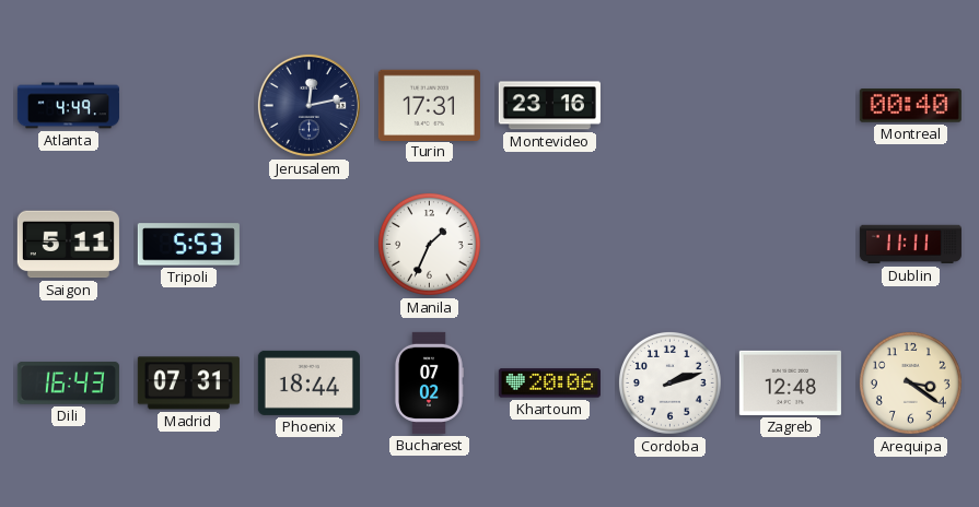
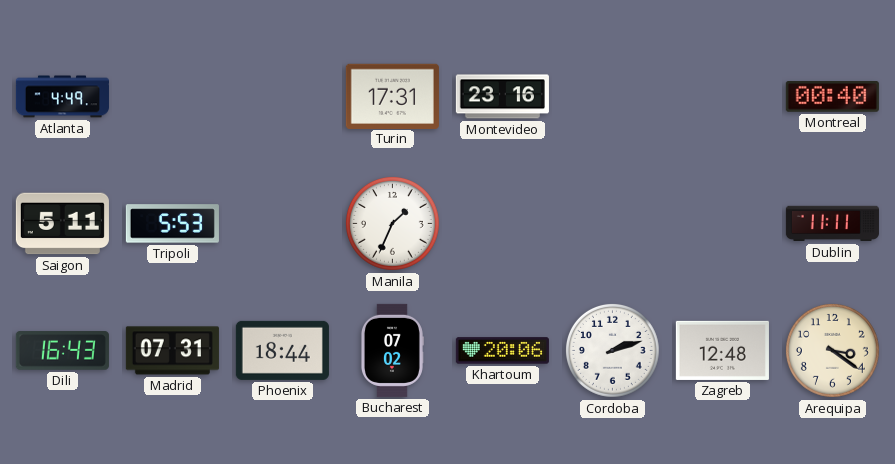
Jerusalem: 12:13 -> none (308, 105)
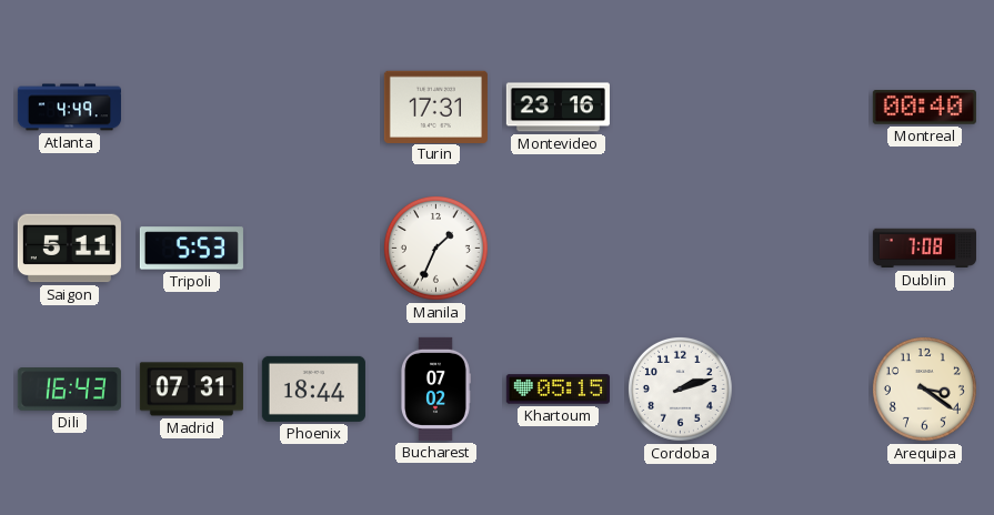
Dublin: 11:11 -> 7:08 (924, 249)
Khartoum: 20:06 -> 05:15 (558, 390)
Zagreb: 12:48 -> none (722, 350)
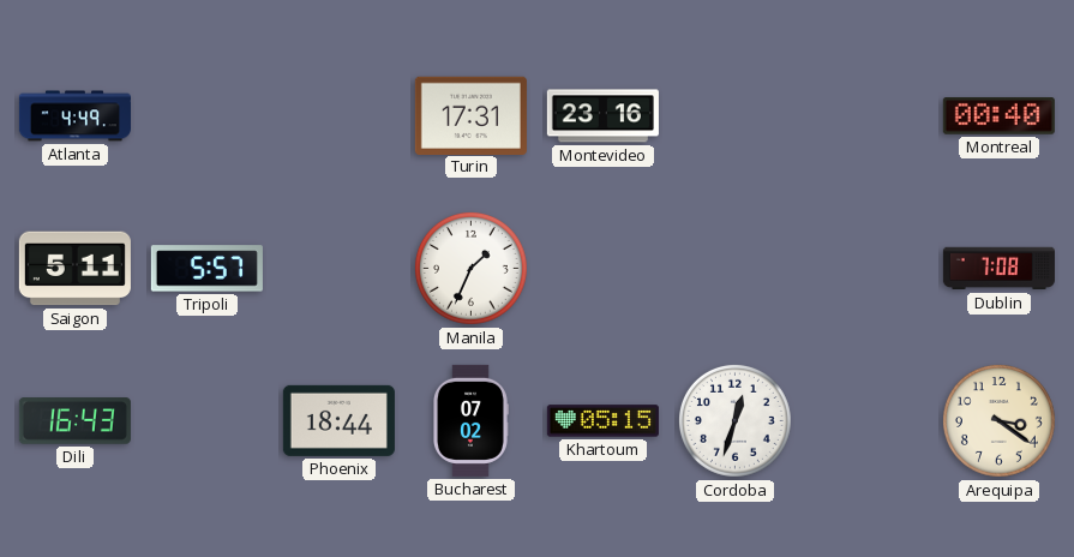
Tripoli: 5:53 -> 5:57 (206, 269)
Madrid: 07:31 -> none (191, 390)
Cordoba: 2:12 -> 12:33 (734, 420)
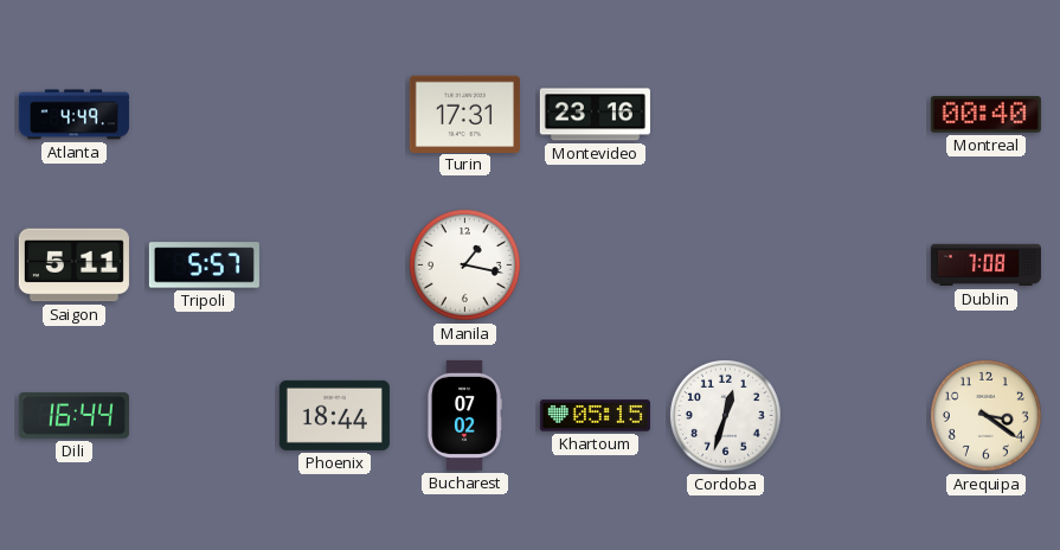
Manila: 1:34 -> 1:17 (464, 264)
Dili: 16:43 -> 16:44 (73, 416)
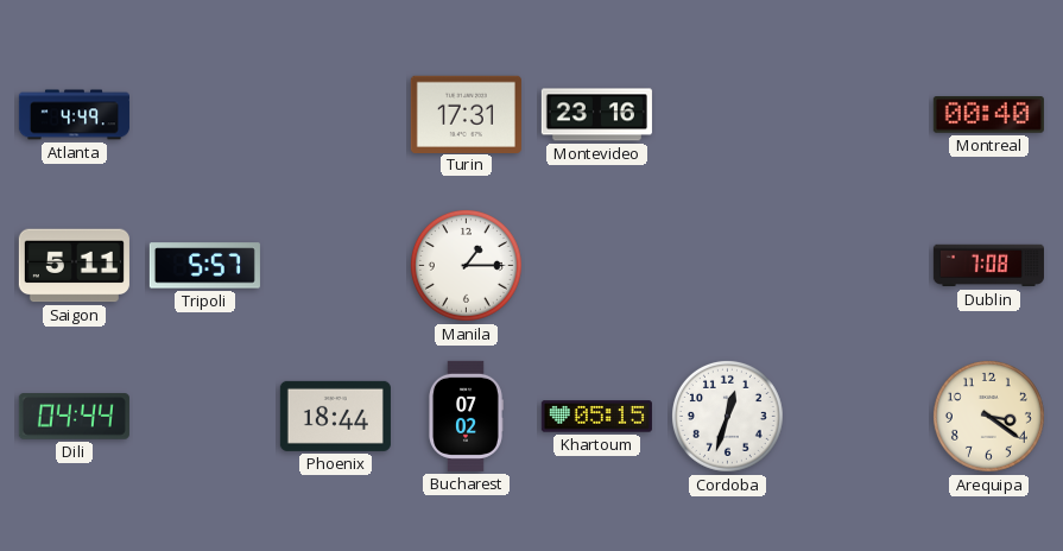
Manila: 1:17 -> 1:15 (466, 265)
Dili: 16:44 -> 04:44 (74, 417)
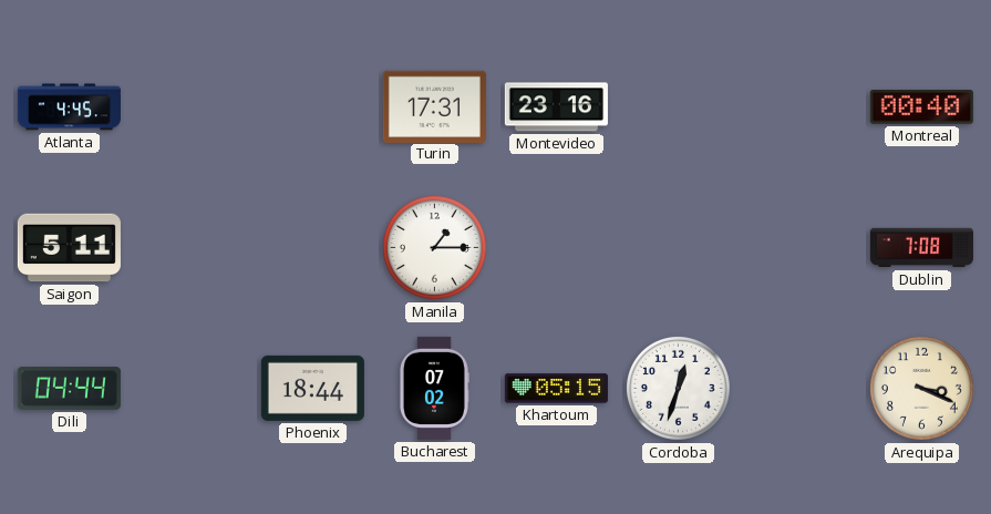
Atlanta: 4:49 -> 4:45 (69, 107)
Tripoli: 5:57 -> none (204, 266)
Arequipa: 3:21 -> 3:19 (921, 388)
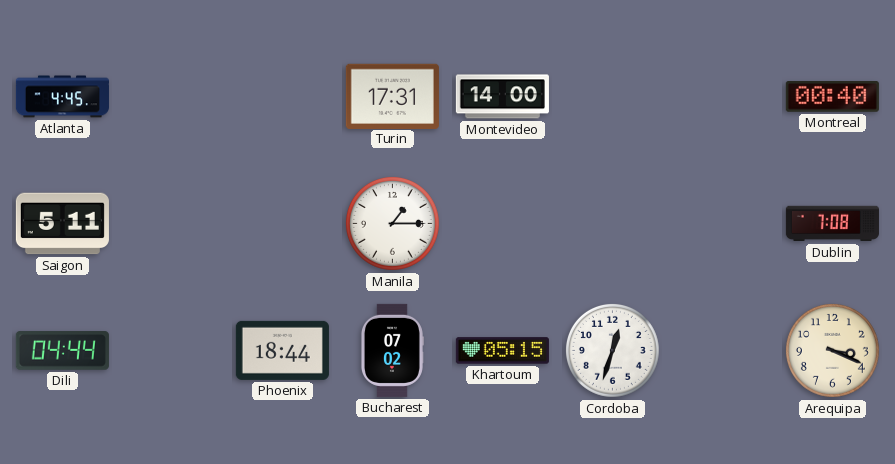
Montevideo: 23:16 -> 14:00 (502, 97)
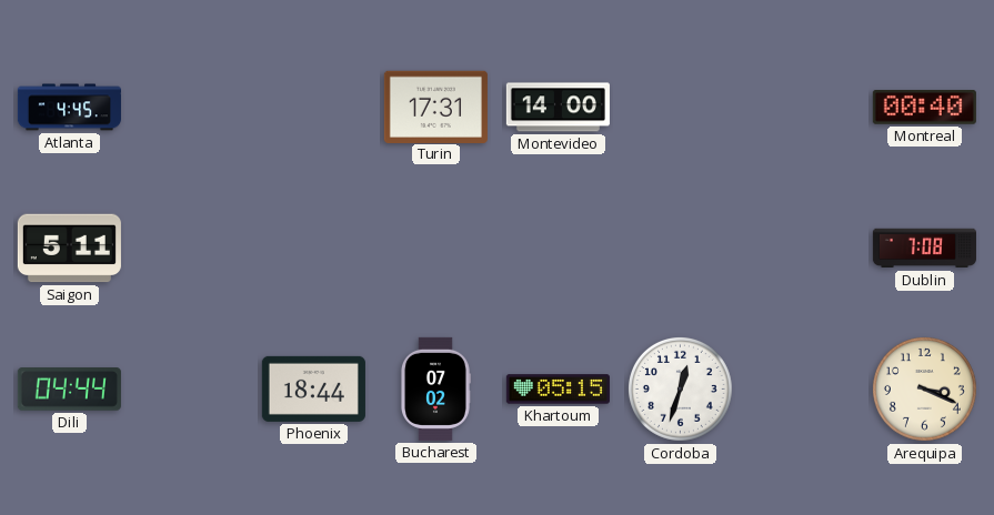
Manila: 1:15 -> none (392, 223)
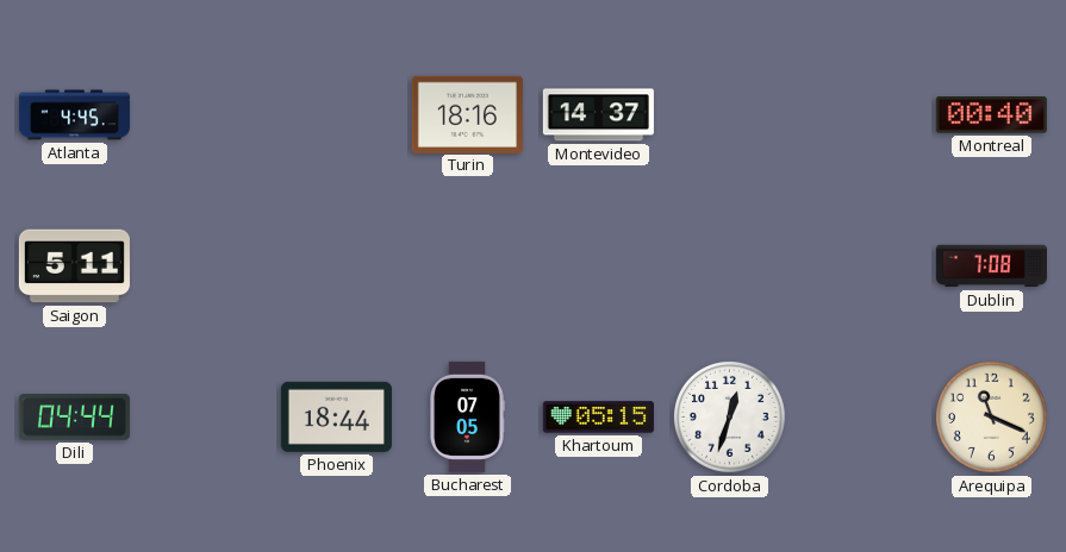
Turin: 17:31 -> 18:16 (467, 114)
Montevideo: 14:00 -> 14:37 (598, 115)
Bucharest: 07:02 -> 07:05 (467, 416)
Arequipa: 3:19 -> 11:19 (991, 416)
